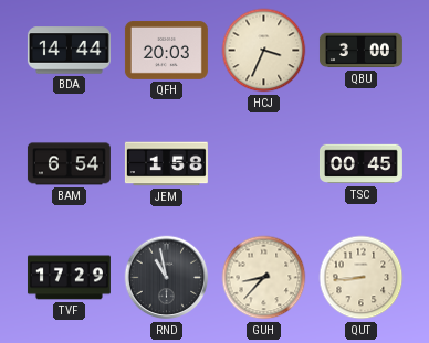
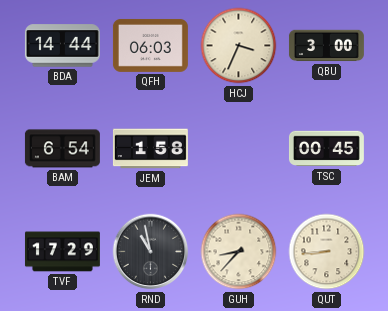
QFH: 20:03 -> 06:03 (150, 45)
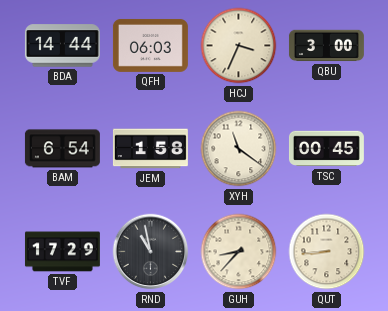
XYH: none -> 11:21 (239, 149)
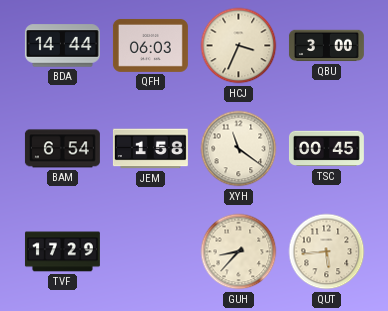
RND: 10:58 -> none (151, 252)
QUT: 8:44 -> 5:44 (327, 252)
